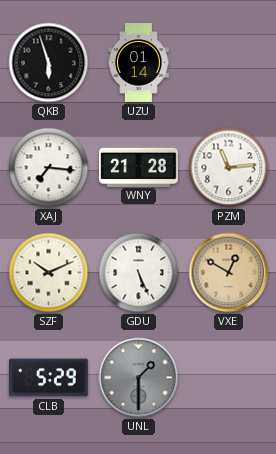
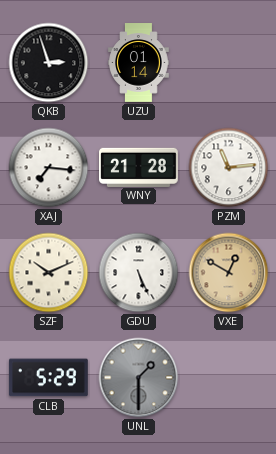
QKB: 5:57 -> 2:57 (49, 63)
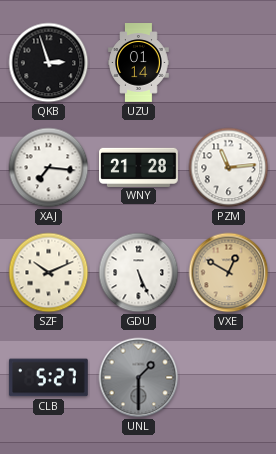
CLB: 5:29 -> 5:27 (48, 378)
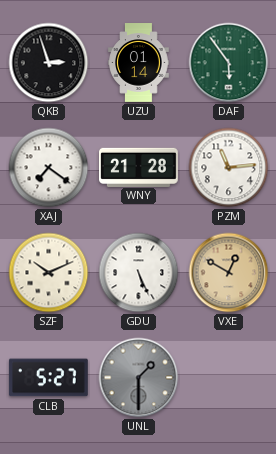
DAF: none -> 5:54 (229, 63)
XAJ: 7:16 -> 7:21 (49, 168)
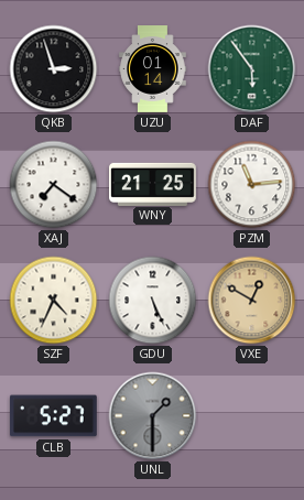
WNY: 21:28 -> 21:25 (153, 184)
SZF: 10:11 -> 4:34 (54, 301)
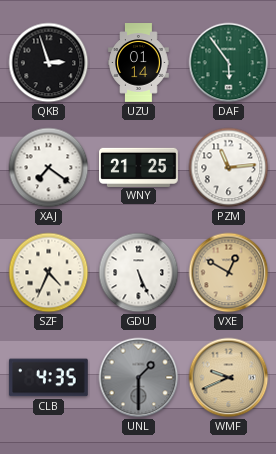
CLB: 5:27 -> 4:35 (48, 378)
WMF: none -> 9:41 (229, 378)
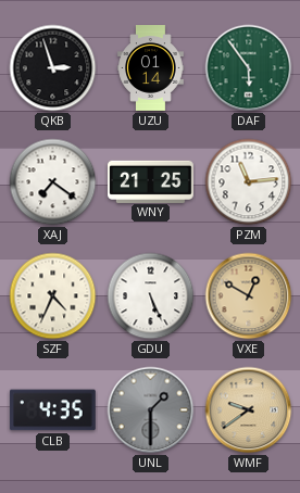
WMF: 9:41 -> 9:39 (249, 410)
